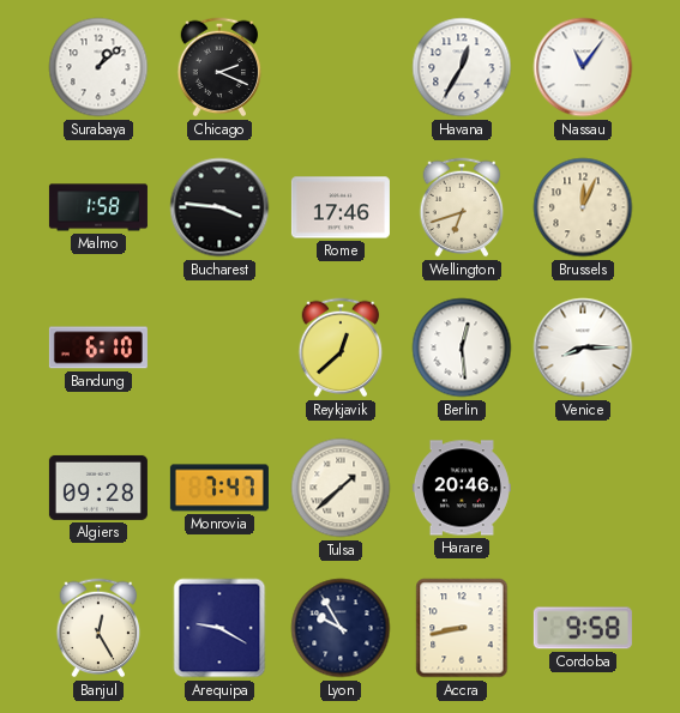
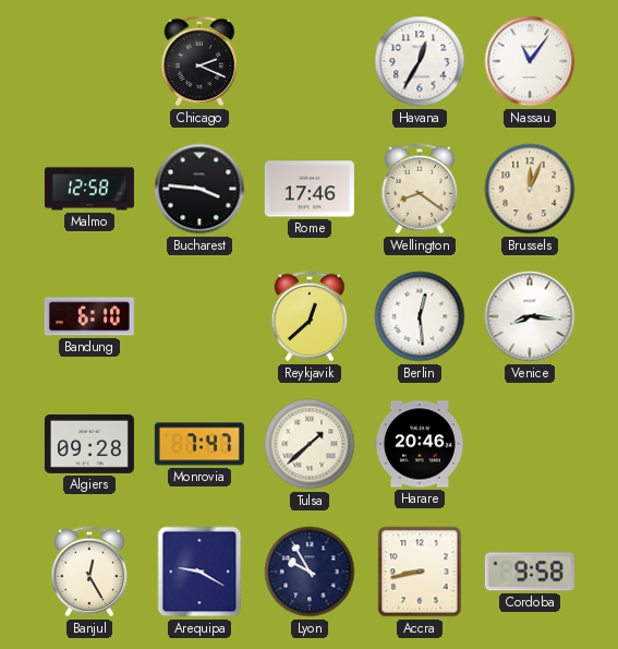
Surabaya: 1:08 -> none (98, 67)
Malmo: 1:58 -> 12:58 (89, 189)
Wellington: 6:42 -> 8:21 (420, 189)
Venice: 8:15 -> 8:16 (530, 316)
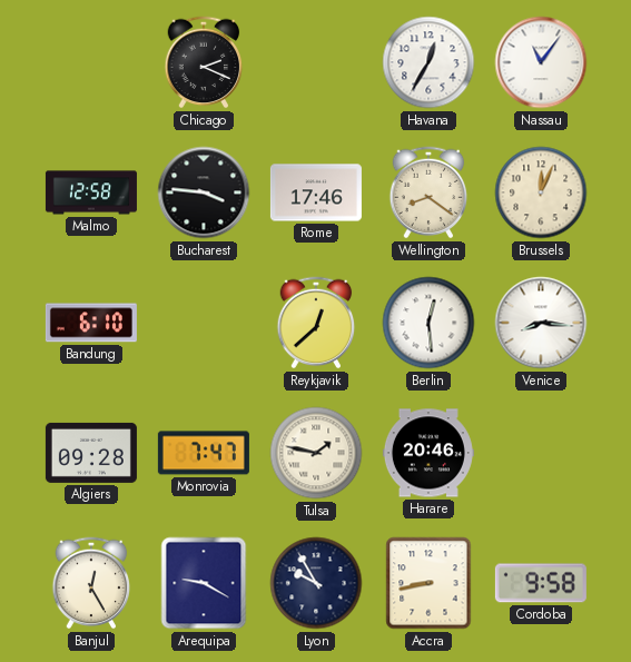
Tulsa: 1:38 -> 1:47 (316, 453)
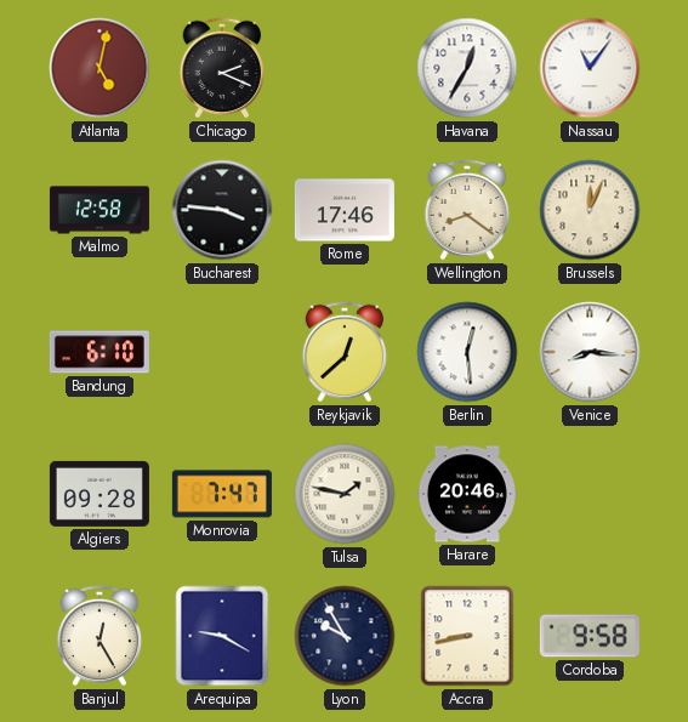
Atlanta: none -> 5:02 (99, 68)
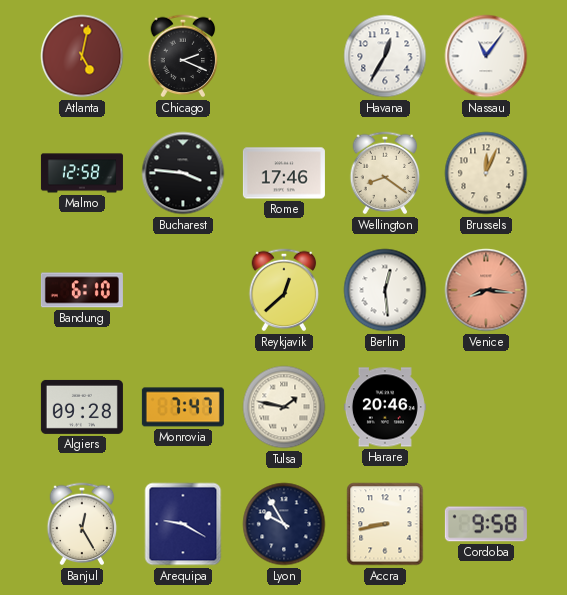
Venice dial: white -> salmon (486, 290)
